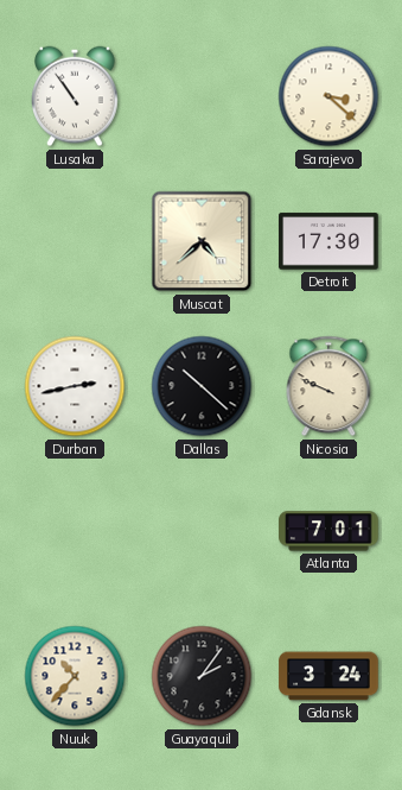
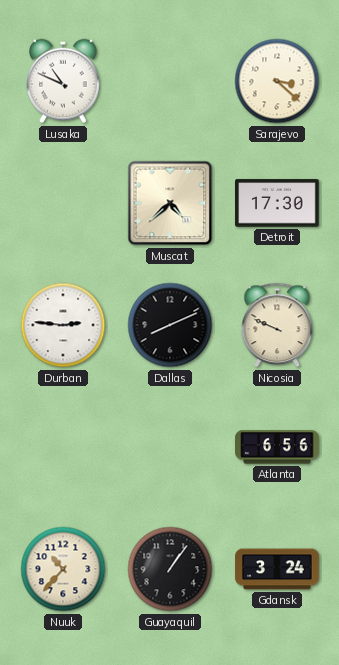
Lusaka: 10:54 -> 10:49 (63, 81)
Durban: 2:43 -> 2:46 (63, 325)
Dallas: 10:22 -> 8:11 (170, 325)
Atlanta: 7:01 -> 6:56 (277, 447)
Guayaquil: 2:06 -> 1:06 (170, 569)
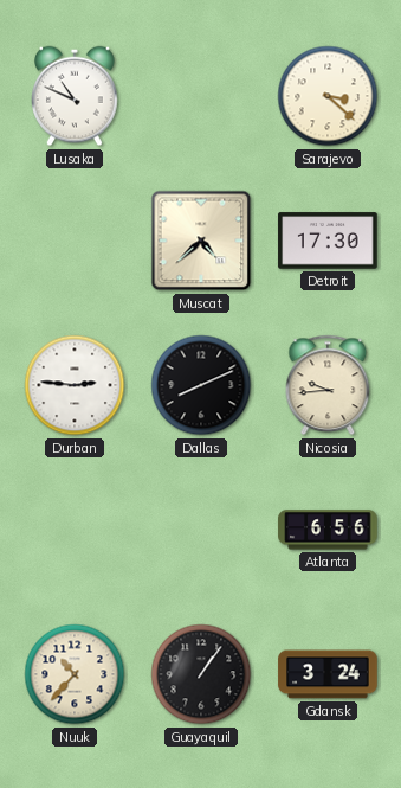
Nicosia: 9:49 -> 9:44 (328, 385)
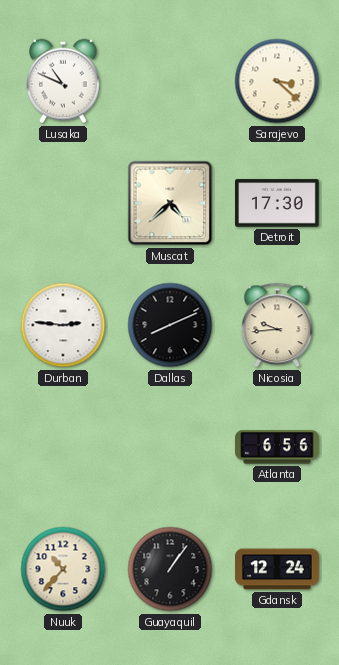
Gdansk: 3:24 -> 12:24 (277, 569)
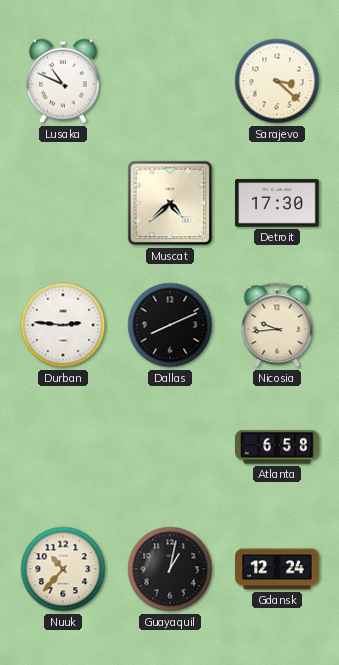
Atlanta: 6:56 -> 6:58 (277, 447)
Guayaquil: 1:06 -> 1:02 (170, 569)
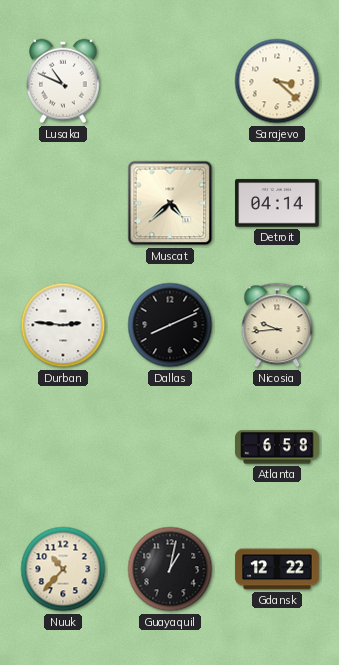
Detroit: 17:30 -> 04:14 (277, 203)
Gdansk: 12:24 -> 12:22 (277, 569)
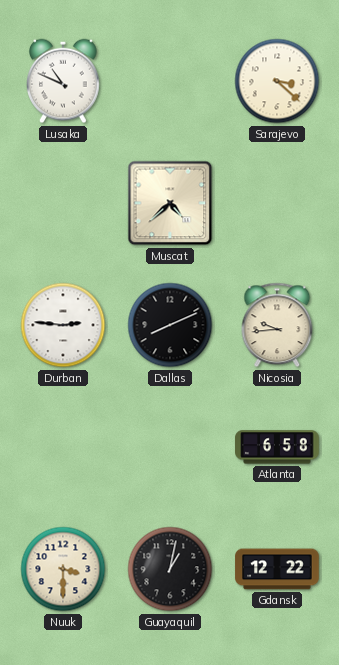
Detroit: 04:14 -> none (277, 203)
Nuuk: 10:37 -> 3:30 (63, 569)
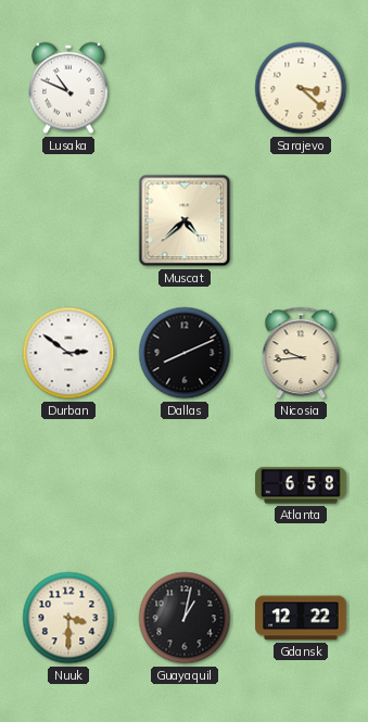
Durban: 2:46 -> 2:51 (68, 353)
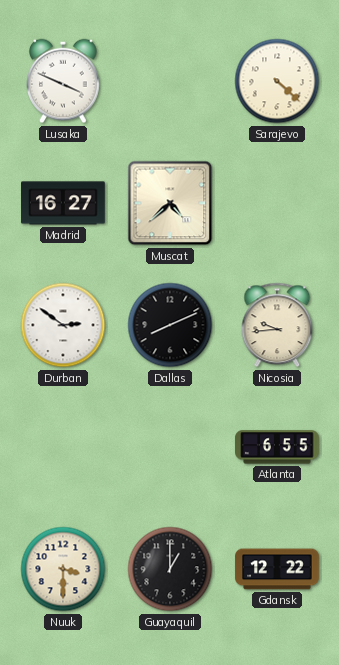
Lusaka: 10:49 -> 3:49 (63, 81)
Sarajevo: 3:22 -> 4:22 (277, 81)
Madrid: none -> 16:27 (63, 203)
Atlanta: 6:58 -> 6:55 (277, 447)
Guayaquil: 1:02 -> 1:00 (170, 569)
